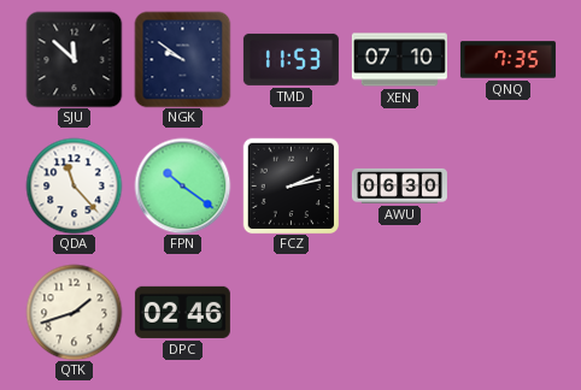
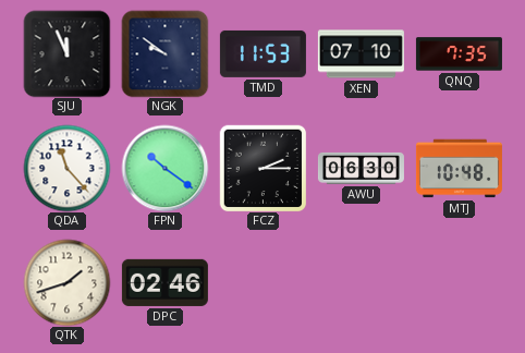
SJU: 11:52 -> 11:56 (66, 53)
FCZ: 2:13 -> 2:15 (262, 168)
MTJ: none -> 10:48 (459, 169)
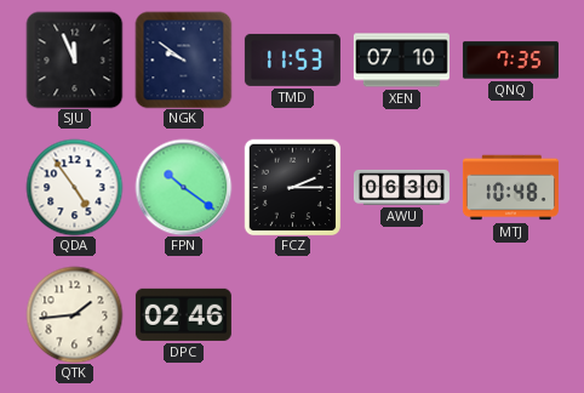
QDA: 11:23 -> 4:54 (74, 187)
QTK: 1:42 -> 1:44 (74, 314)
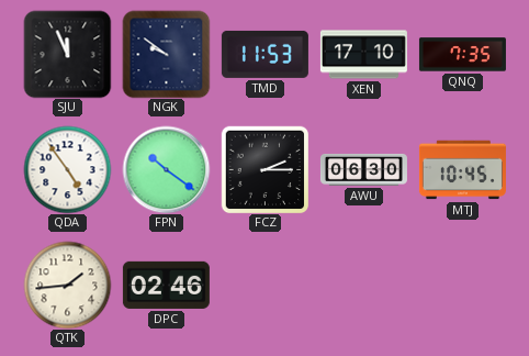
XEN: 07:10 -> 17:10 (363, 55)
MTJ: 10:48 -> 10:45 (462, 170)
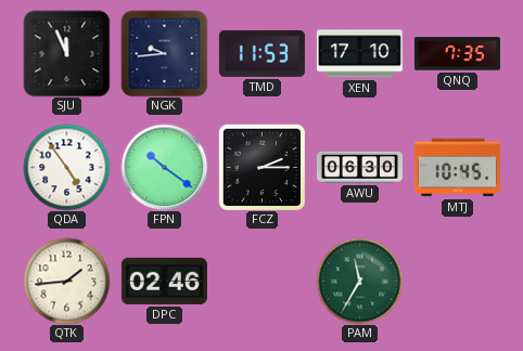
NGK: 9:51 -> 9:44 (164, 53)
PAM: none -> 11:35 (359, 281)
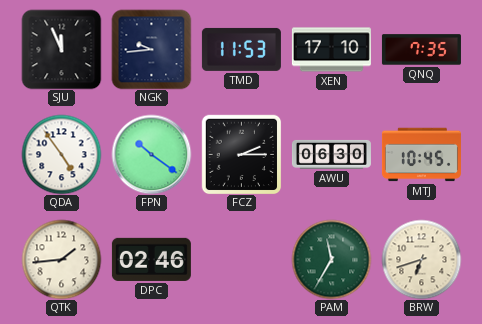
BRW: none -> 6:42 (421, 259)
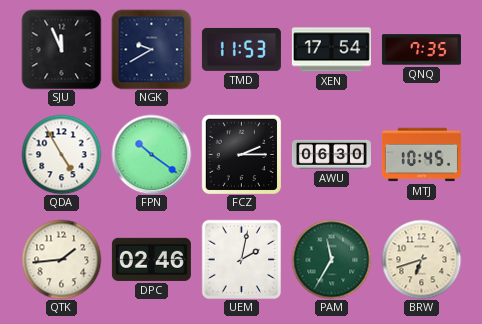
NGK: 9:44 -> 9:40 (151, 49)
XEN: 17:10 -> 17:54 (331, 50)
QDA: 4:54 -> 4:55 (61, 154)
UEM: none -> 2:02 (241, 259)
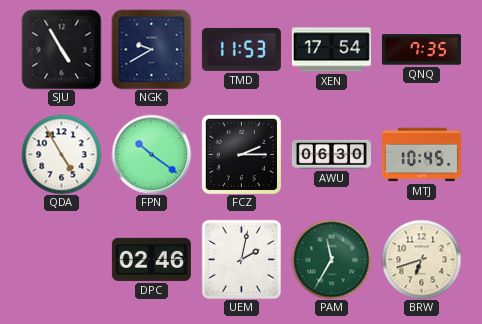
SJU: 11:56 -> 4:55 (61, 49)
QTK: 1:44 -> none (61, 259)
